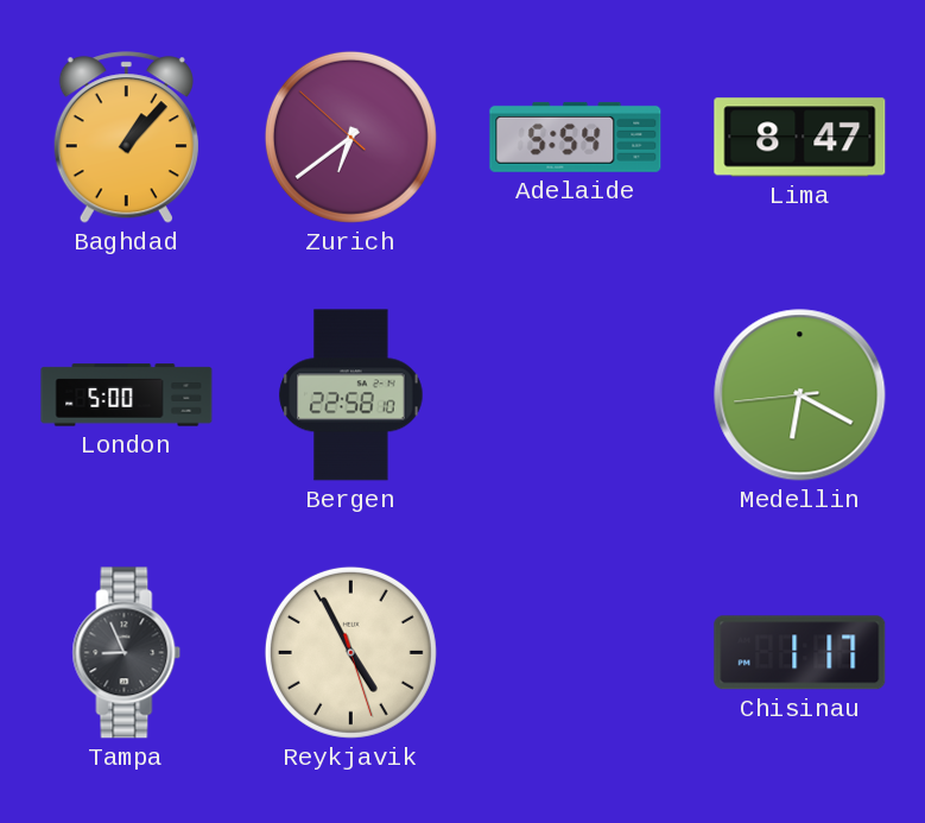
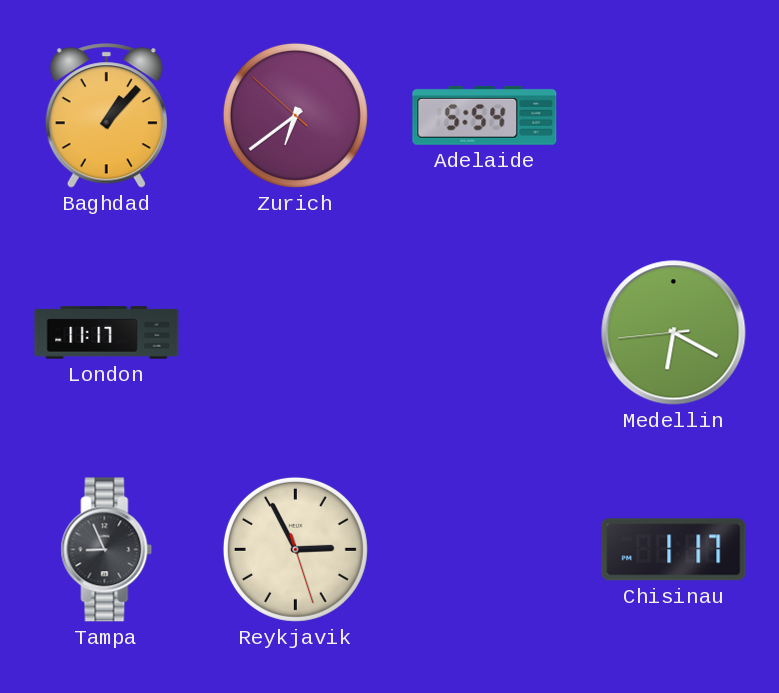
Lima: 8:47 -> none (800, 138)
London: 5:00 -> 11:17 (107, 333)
Bergen: 22:58 -> none (351, 395)
Reykjavik: 4:55 -> 2:55 (295, 549)
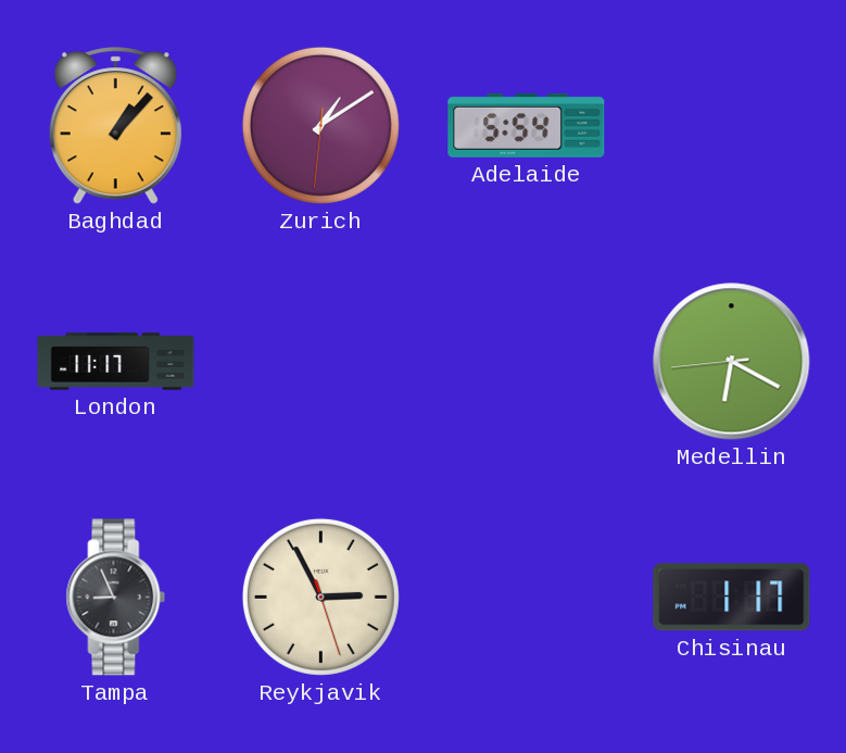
Zurich: 6:38 -> 1:09 (320, 125)
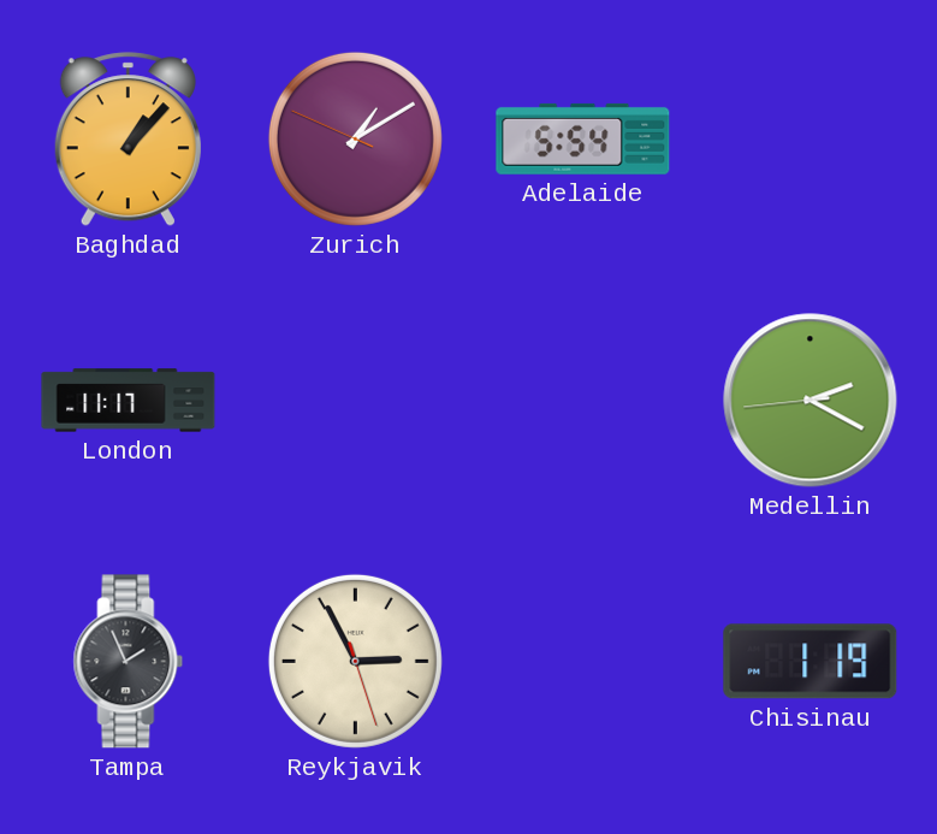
Zurich: 1:09:31 -> 1:09:49 (355, 138)
Medellin: 6:19 -> 2:19 (811, 401)
Tampa: 8:56 -> 1:56 (129, 662)
Chisinau: 1:17 -> 1:19 (811, 662)
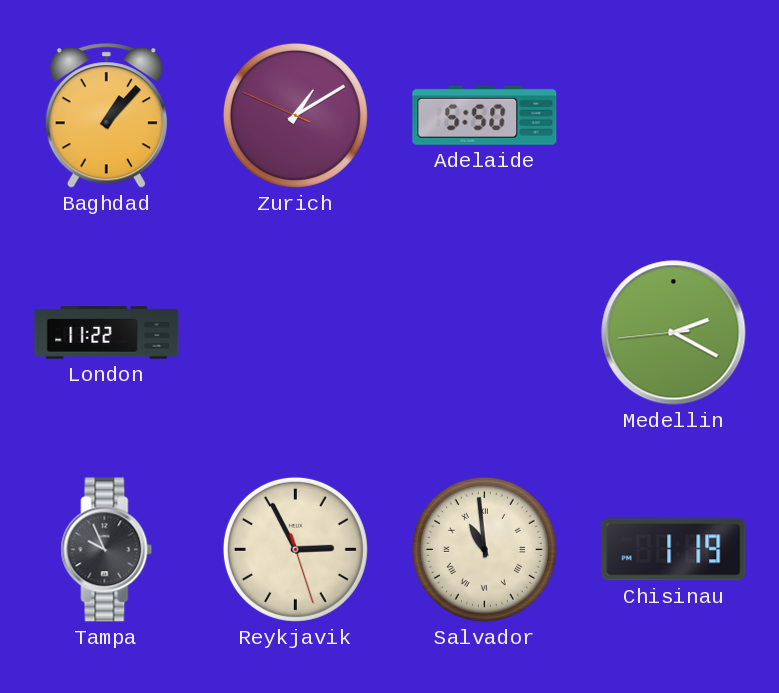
Adelaide: 5:54 -> 5:50 (485, 115)
London: 11:17 -> 11:22 (107, 333)
Tampa: 1:56 -> 9:56 (107, 550)
Salvador: none -> 10:59 (484, 549)
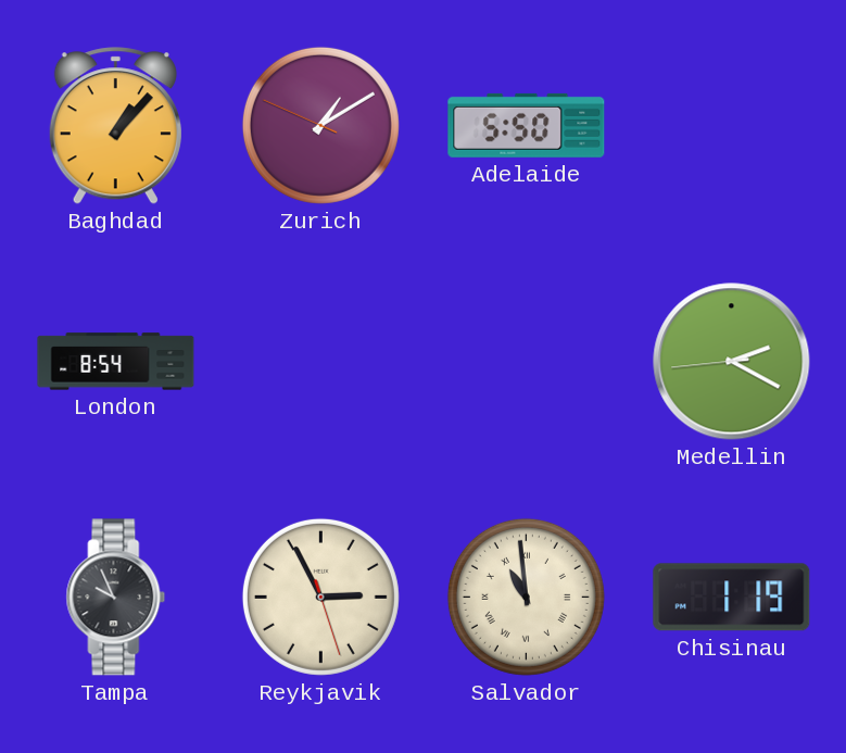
London: 11:22 -> 8:54 (116, 362)
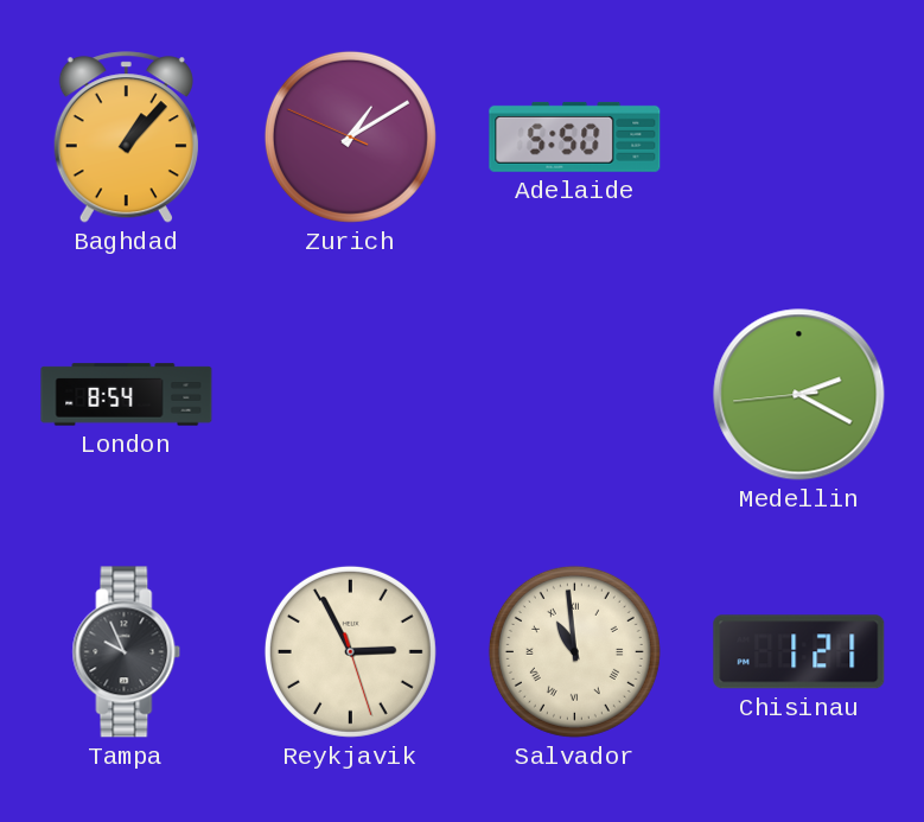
Chisinau: 1:19 -> 1:21 (799, 652)
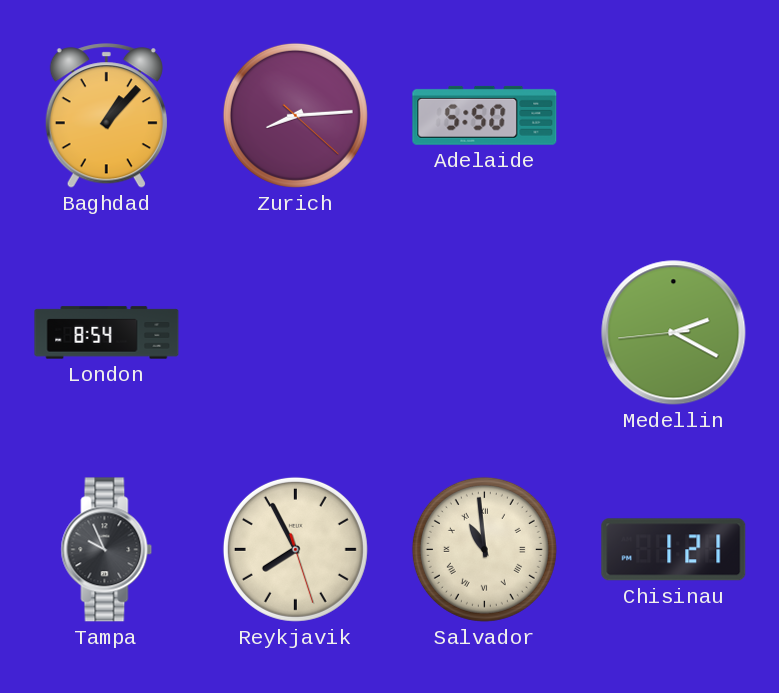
Zurich: 1:09 -> 8:14 (295, 115)
Reykjavik: 2:55 -> 7:55 (295, 549)
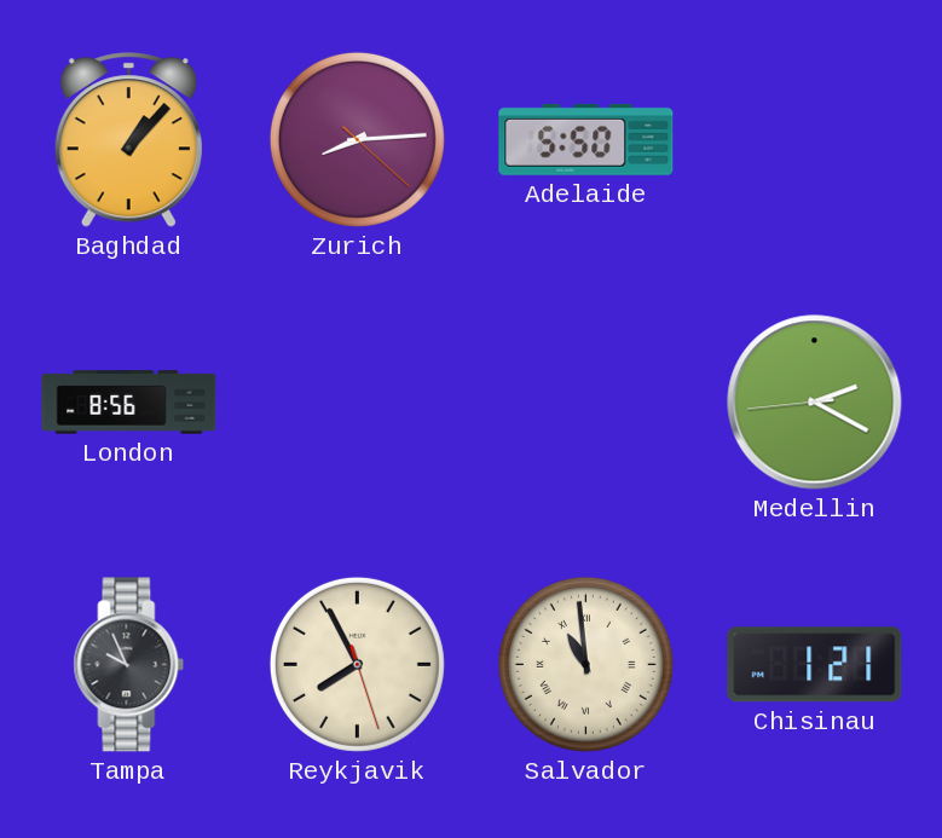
London: 8:54 -> 8:56 (129, 403)
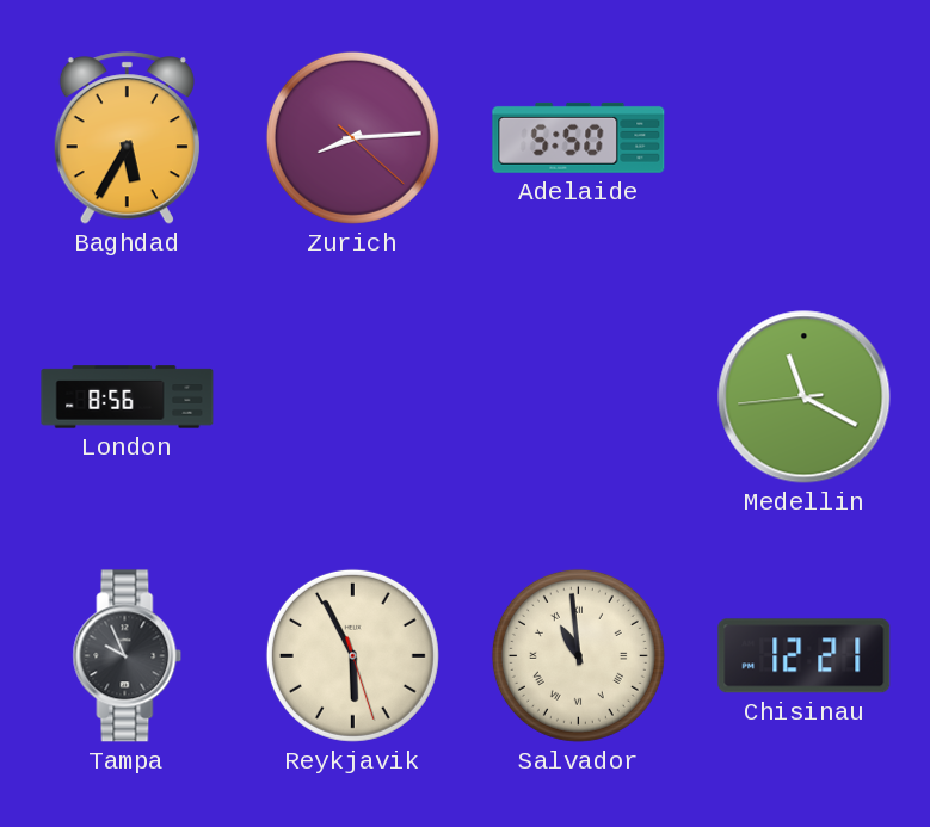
Baghdad: 1:07 -> 5:35 (127, 138)
Medellin: 2:19 -> 11:19 (805, 397)
Reykjavik: 7:55 -> 5:55 (352, 655)
Chisinau: 1:21 -> 12:21 (805, 656)
